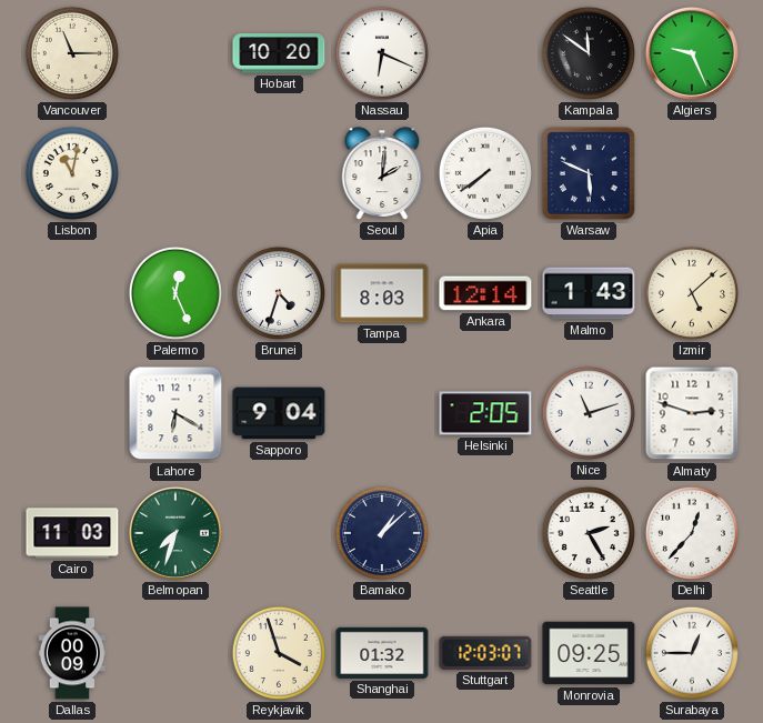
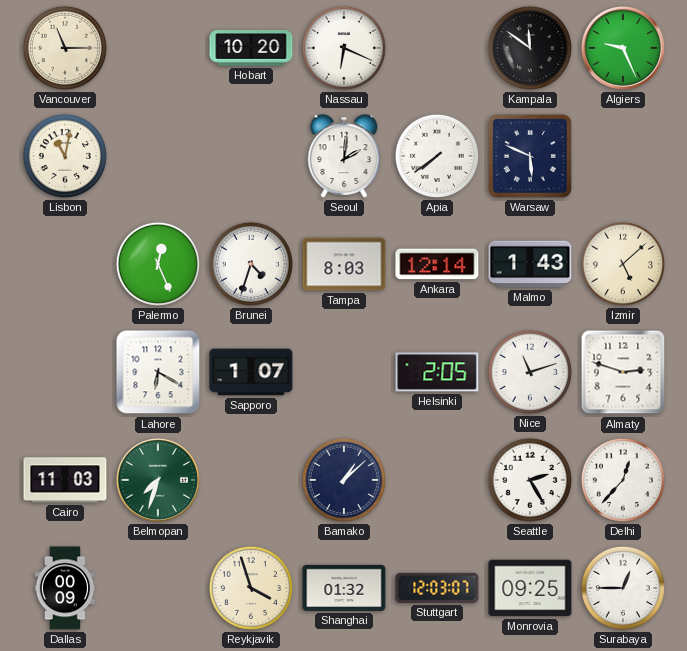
Sapporo: 9:04 -> 1:07 (251, 372)
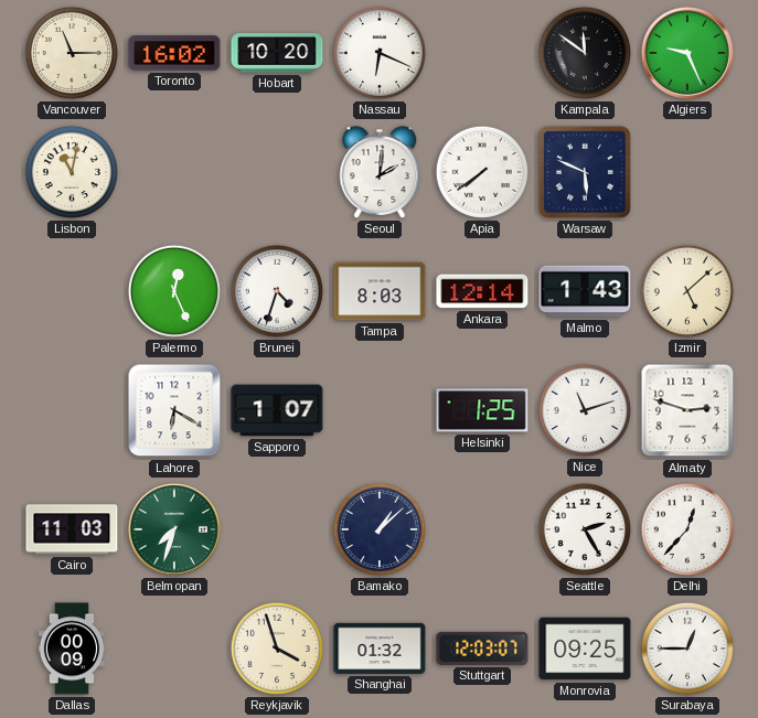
Toronto: none -> 16:02 (174, 53)
Helsinki: 2:05 -> 1:25 (482, 410)
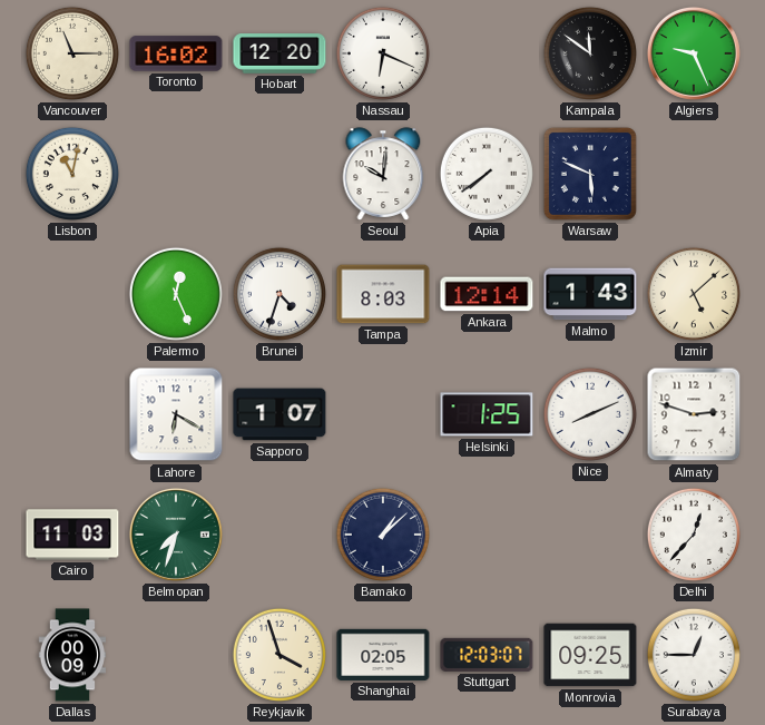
Hobart: 10:20 -> 12:20 (279, 53)
Seoul: 2:01 -> 10:01 (383, 174)
Nice: 11:12 -> 8:11 (590, 414)
Seattle: 2:25 -> none (585, 529)
Shanghai: 01:32 -> 02:05 (383, 655)
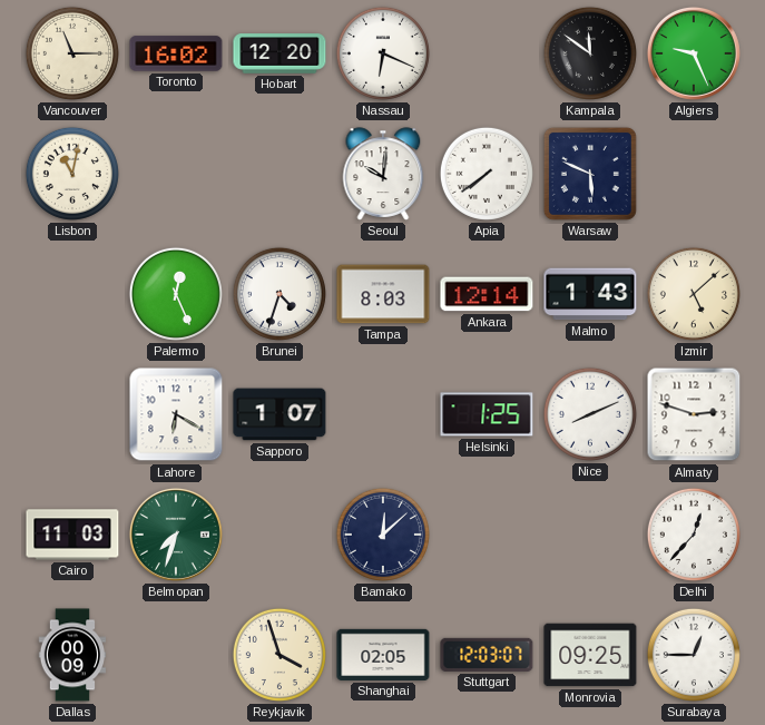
Bamako: 1:08 -> 12:08 (383, 535)
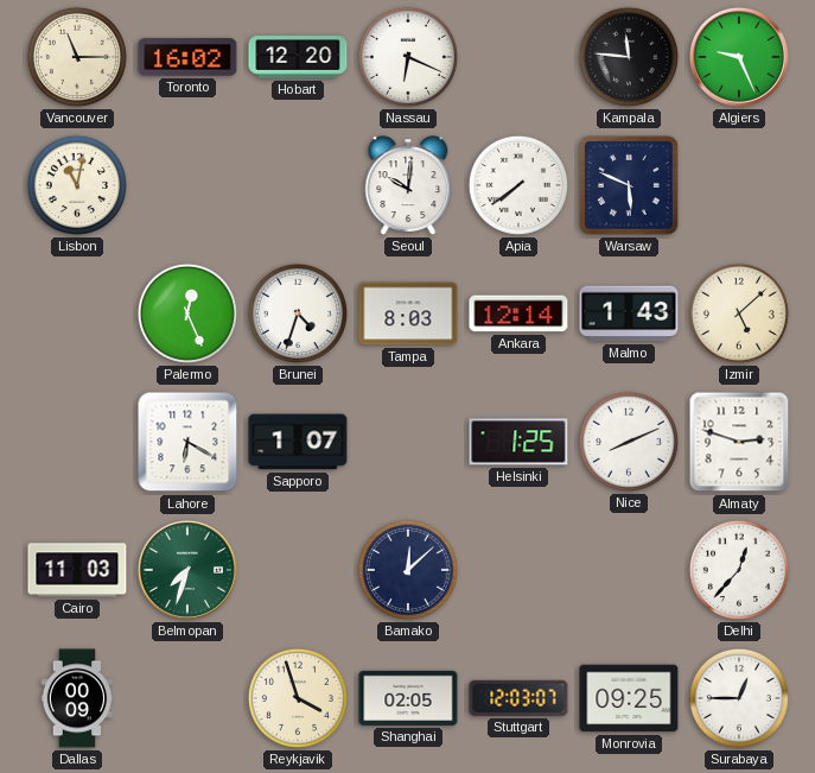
Kampala: 11:51 -> 11:46 (629, 57)
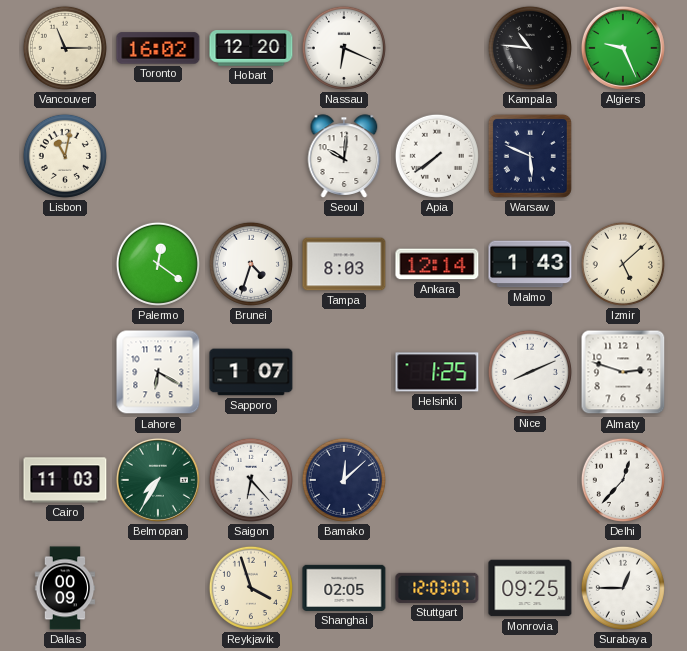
Kampala: 11:46 -> 10:46 (530, 48)
Palermo: 12:26 -> 12:21 (158, 264)
Belmopan: 7:33 -> 7:35 (158, 480)
Saigon: none -> 6:23 (251, 480)
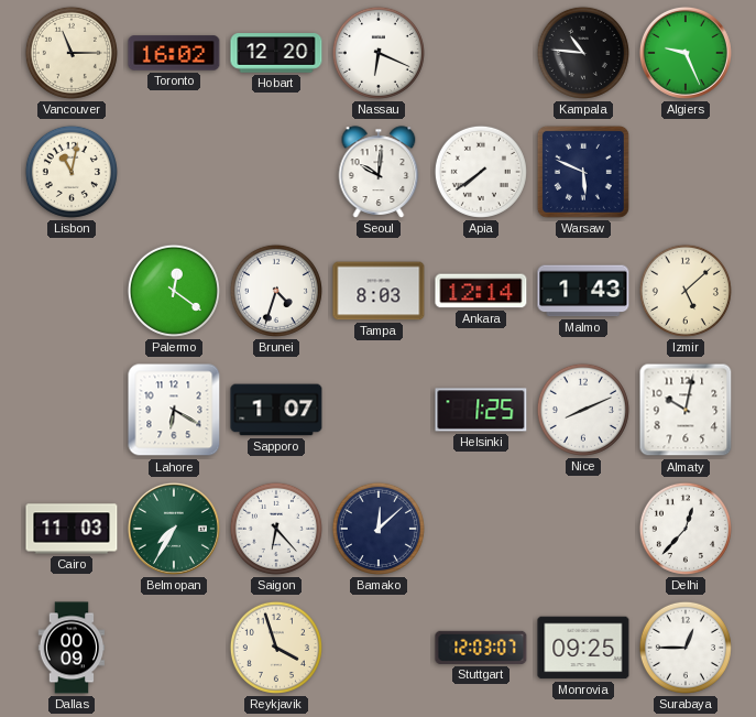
Almaty: 2:48 -> 10:02 (686, 410)
Shanghai: 02:05 -> none (344, 588)
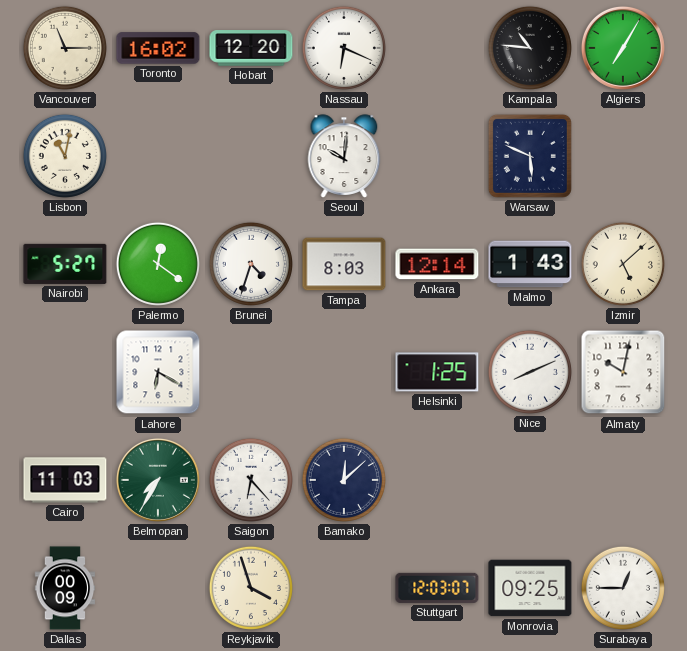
Algiers: 9:26 -> 7:05 (623, 48)
Apia: 7:39 -> none (481, 172)
Nairobi: none -> 5:27 (65, 264)
Sapporo: 1:07 -> none (276, 410)
Delhi: 12:37 -> none (686, 529)
